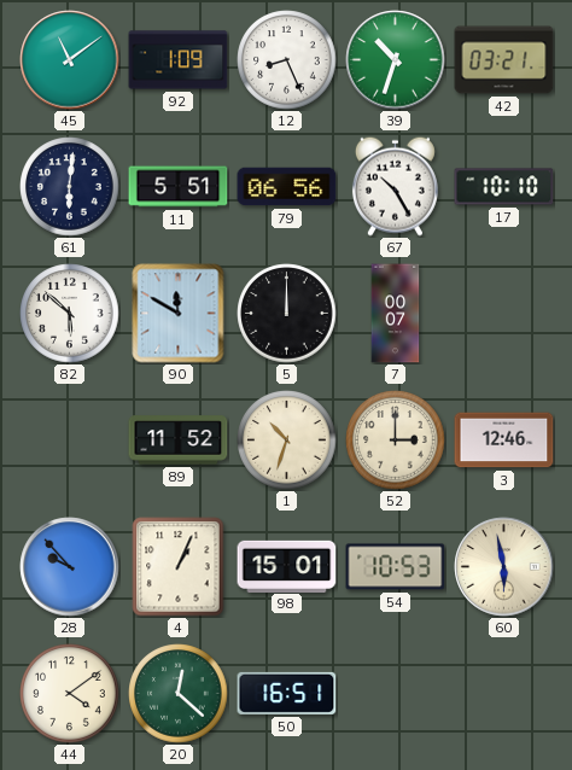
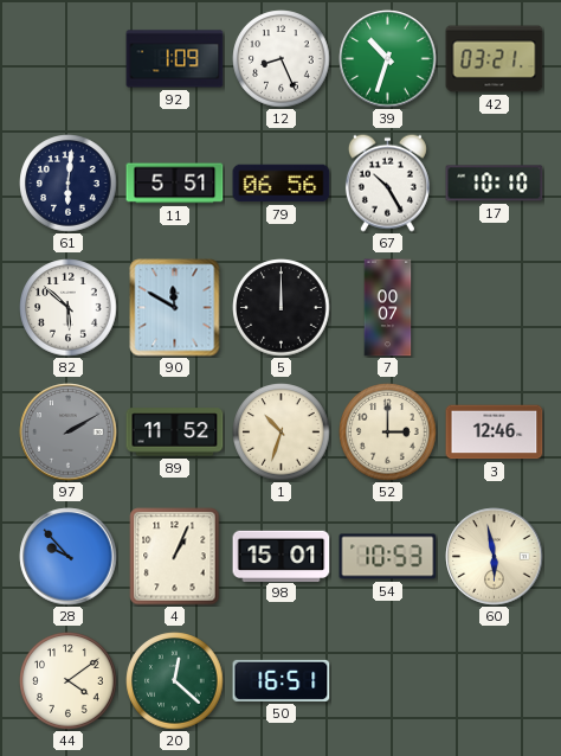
45: 11:09 -> none (70, 60)
97: none -> 2:10 (69, 433)
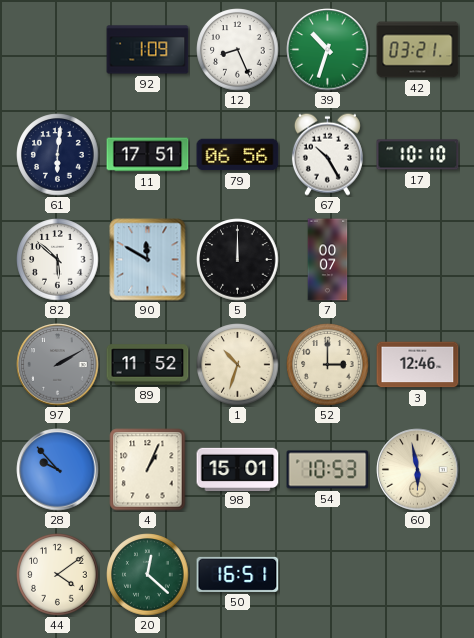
11: 5:51 -> 17:51 (148, 155)
